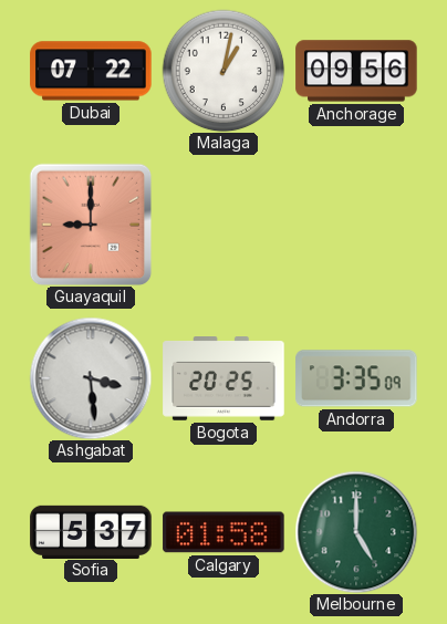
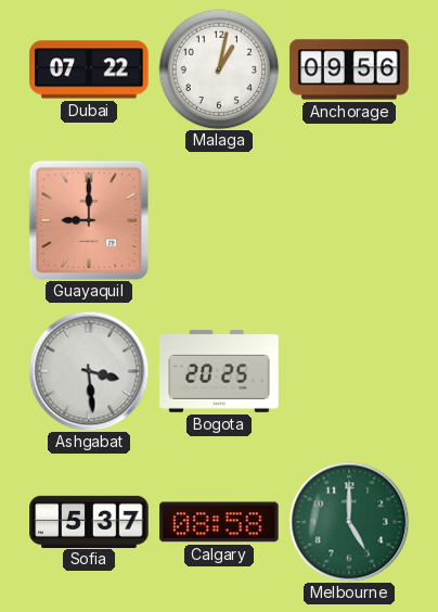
Andorra: 3:35 -> none (356, 378)
Calgary: 01:58 -> 08:58 (219, 522)
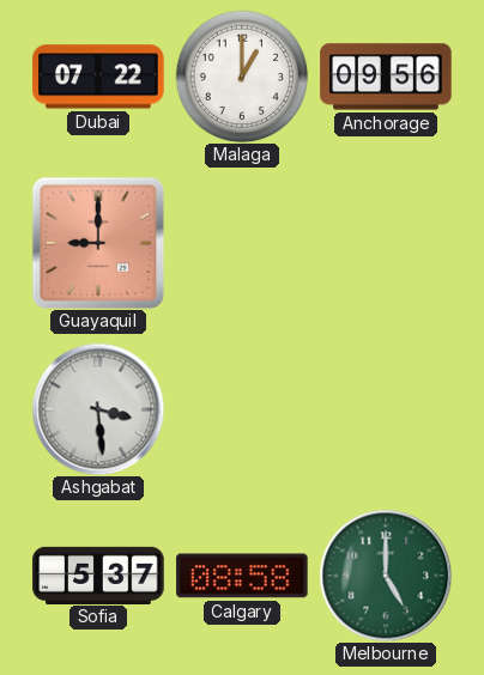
Malaga: 1:02 -> 1:00 (242, 77)
Bogota: 20:25 -> none (219, 372)
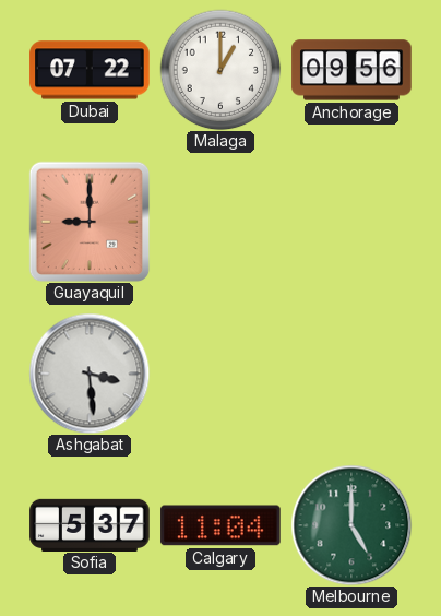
Calgary: 08:58 -> 11:04 (221, 525)
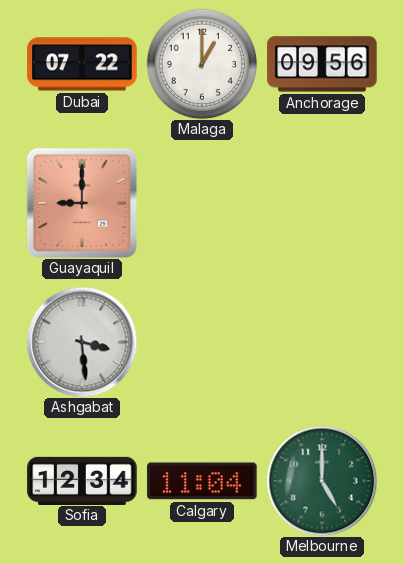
Sofia: 5:37 -> 12:34 (82, 480)
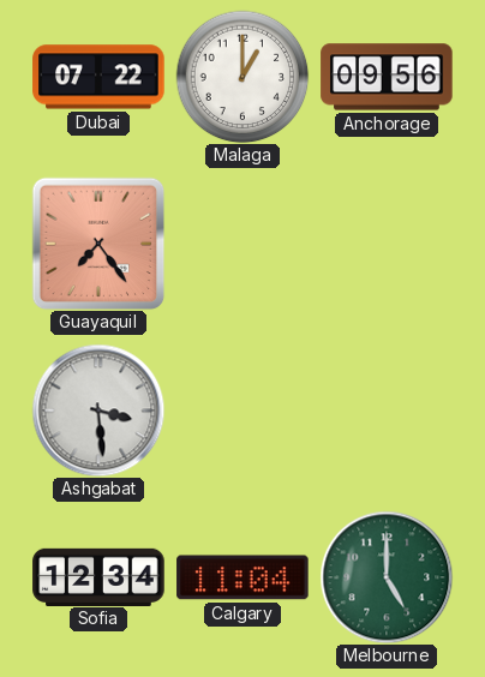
Guayaquil: 9:00 -> 7:24 (98, 244)
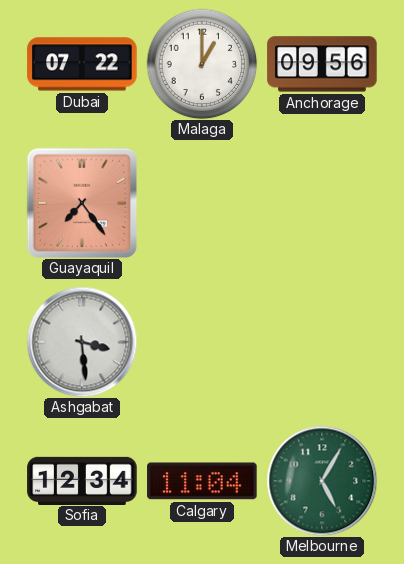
Melbourne: 5:00 -> 5:05 (322, 481)
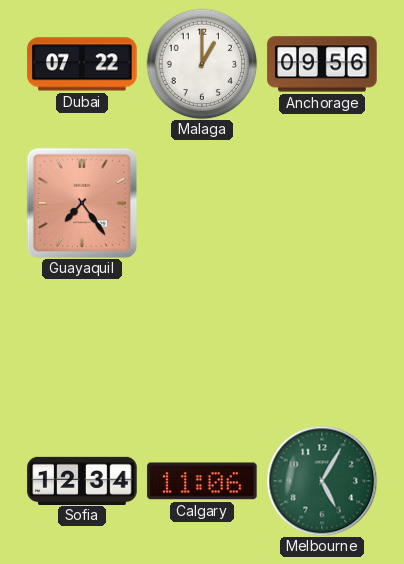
Ashgabat: 3:29 -> none (82, 342)
Calgary: 11:04 -> 11:06 (202, 481)
